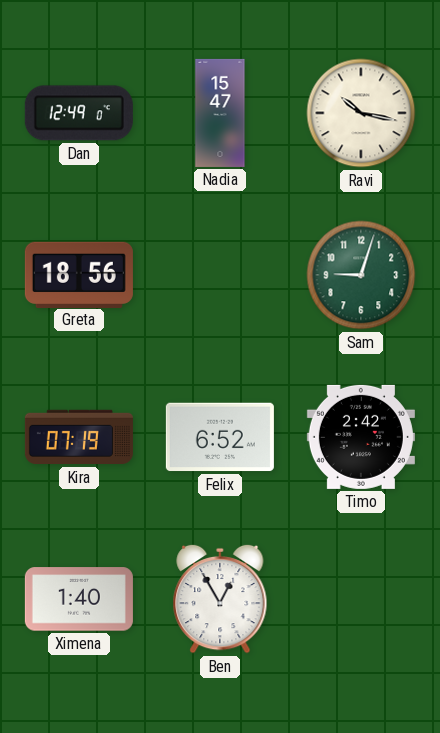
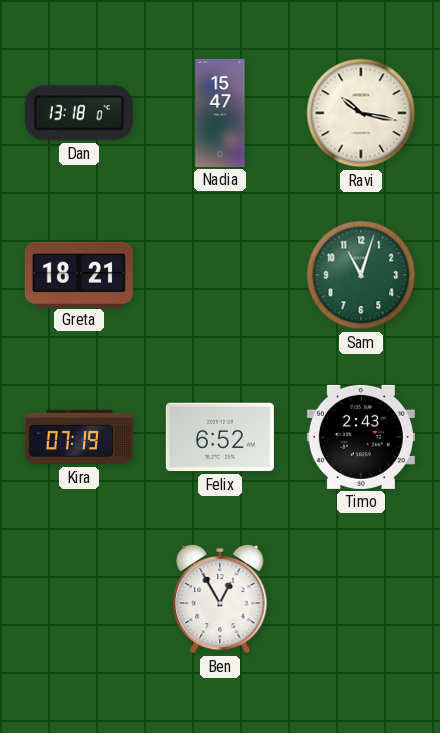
Dan: 12:49 -> 13:18 (79, 113)
Greta: 18:56 -> 18:21 (79, 274)
Sam: 9:03 -> 11:03 (361, 275)
Timo: 2:42 -> 2:43 (361, 437)
Ximena: 1:40 -> none (79, 599)
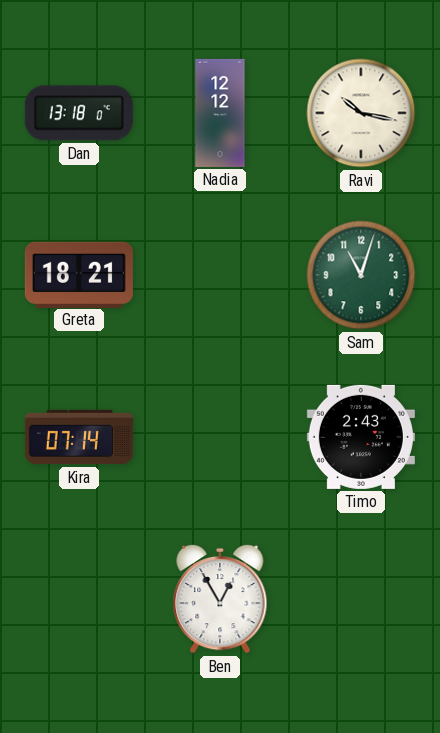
Nadia: 15:47 -> 12:12 (220, 113)
Kira: 07:19 -> 07:14 (79, 437)
Felix: 6:52 -> none (220, 437)
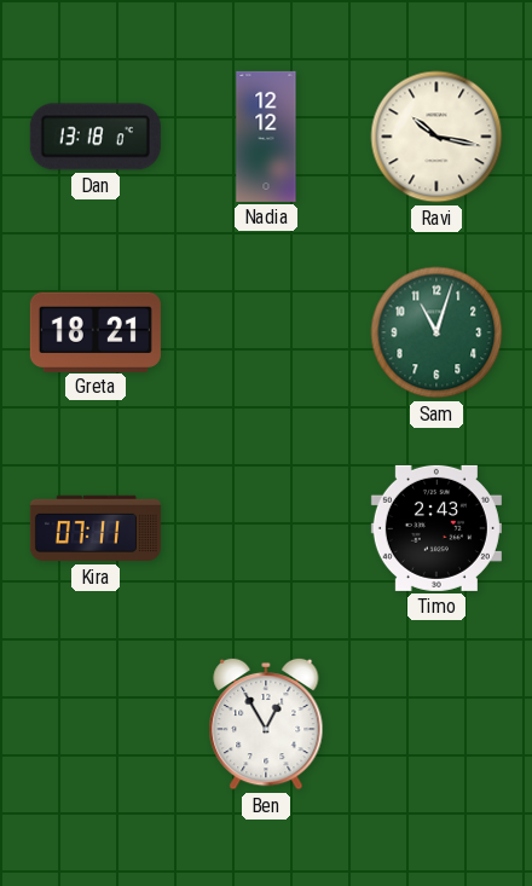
Kira: 07:14 -> 07:11 (96, 528)
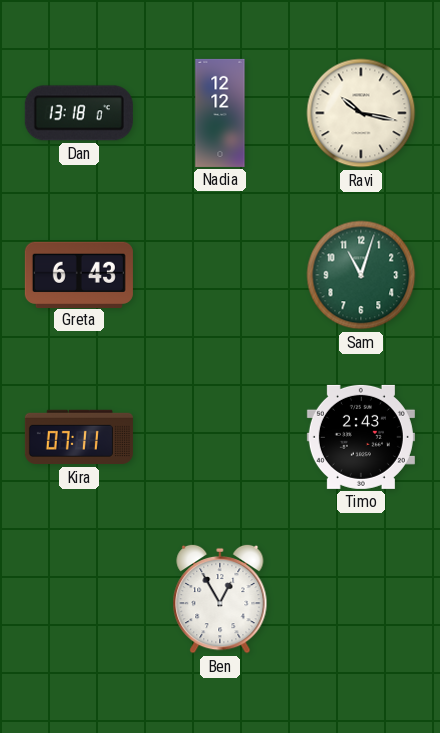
Greta: 18:21 -> 6:43 (79, 274)
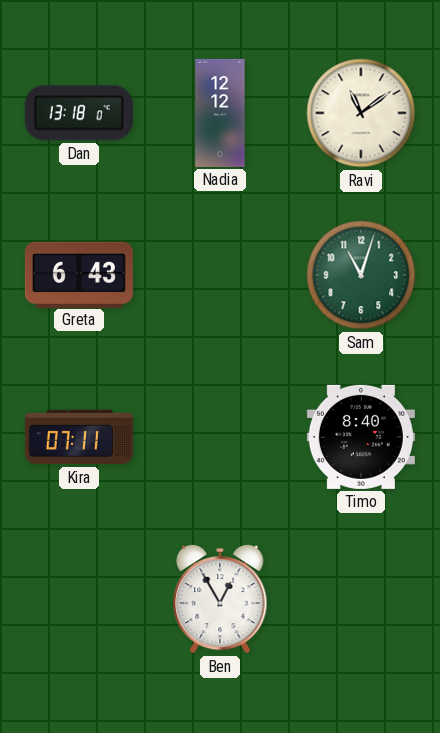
Ravi: 10:17 -> 11:09 (361, 113)
Timo: 2:43 -> 8:40 (361, 437)
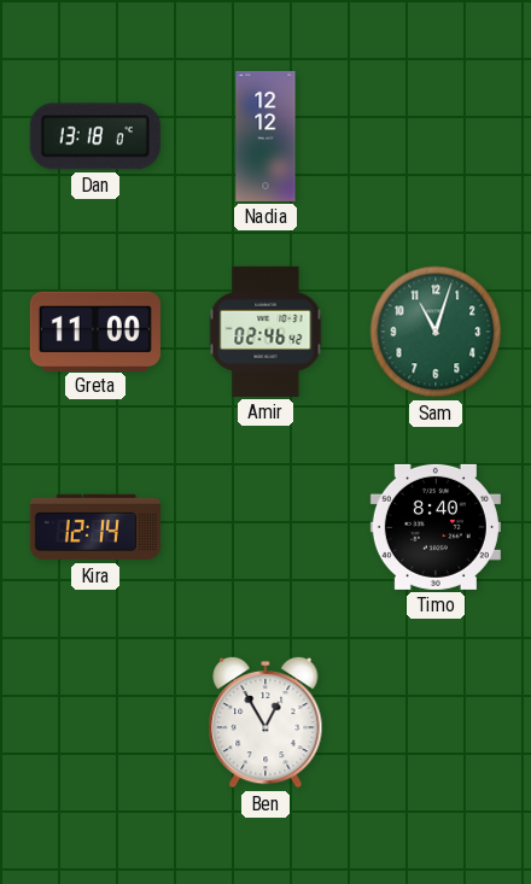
Ravi: 11:09 -> none (361, 113)
Greta: 6:43 -> 11:00 (95, 330)
Amir: none -> 02:46 (265, 332)
Kira: 07:11 -> 12:14 (95, 527)
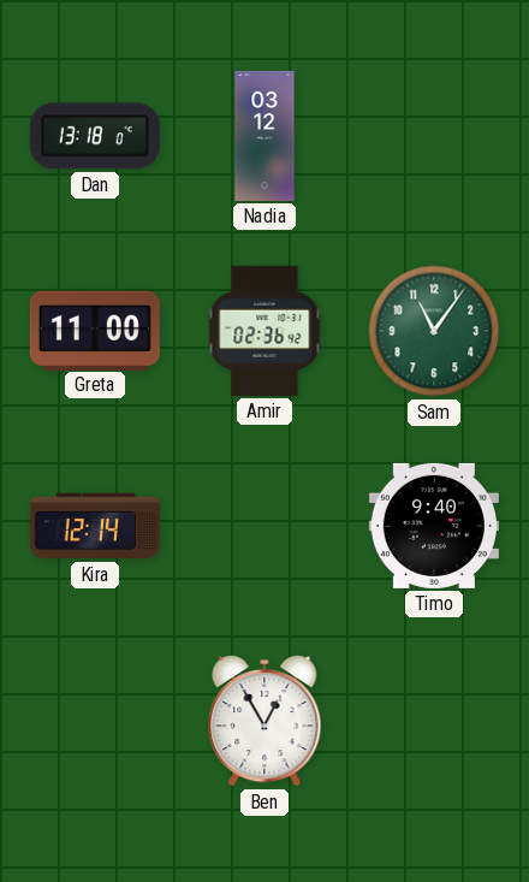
Nadia: 12:12 -> 03:12 (264, 136)
Amir: 02:46 -> 02:36 (264, 331)
Sam: 11:03 -> 11:06 (434, 331)
Timo: 8:40 -> 9:40 (434, 526)
